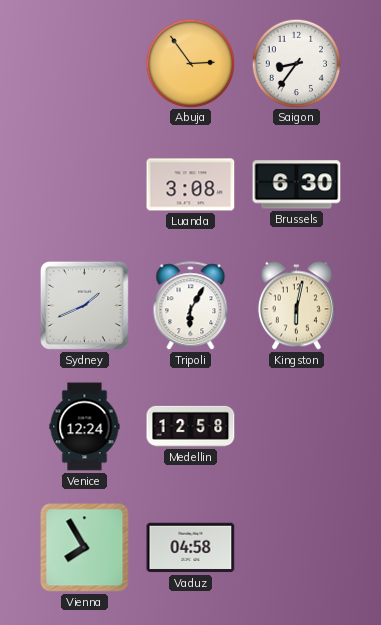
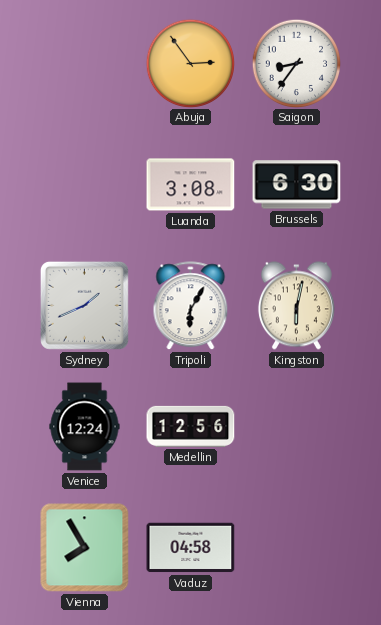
Medellin: 12:58 -> 12:56 (191, 426)
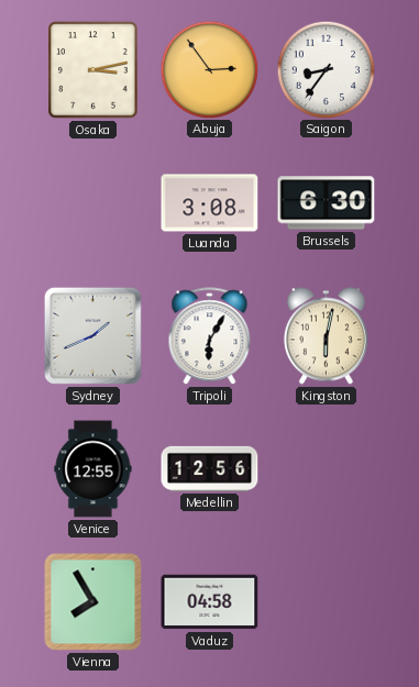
Osaka: none -> 3:13 (93, 70)
Venice: 12:24 -> 12:55 (93, 469)
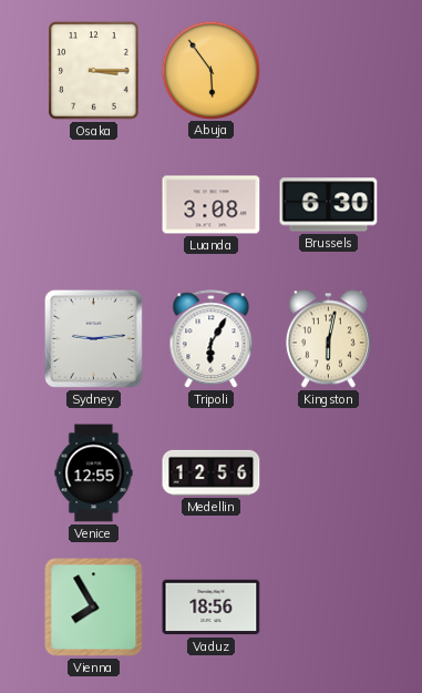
Osaka: 3:13 -> 3:15 (94, 71)
Abuja: 2:54 -> 5:54 (210, 70)
Saigon: 8:36 -> none (326, 69)
Sydney: 1:41 -> 9:14 (93, 338)
Vaduz: 04:58 -> 18:56 (212, 608)
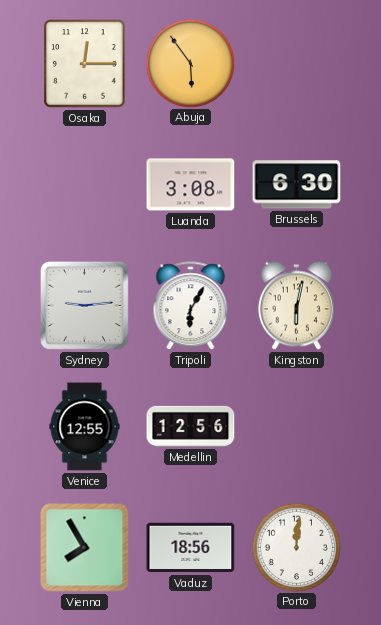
Osaka: 3:15 -> 12:15 (85, 64)
Porto: none -> 12:01 (296, 547)
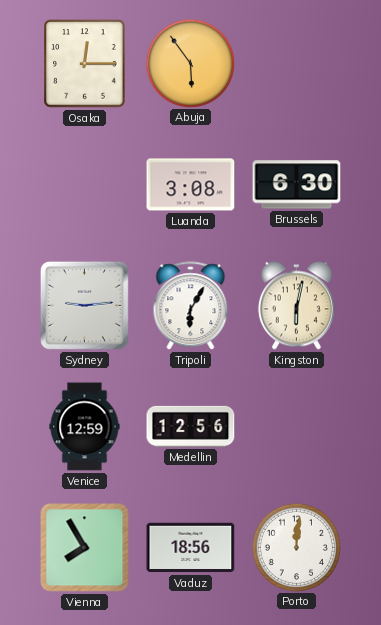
Venice: 12:55 -> 12:59 (85, 427)
